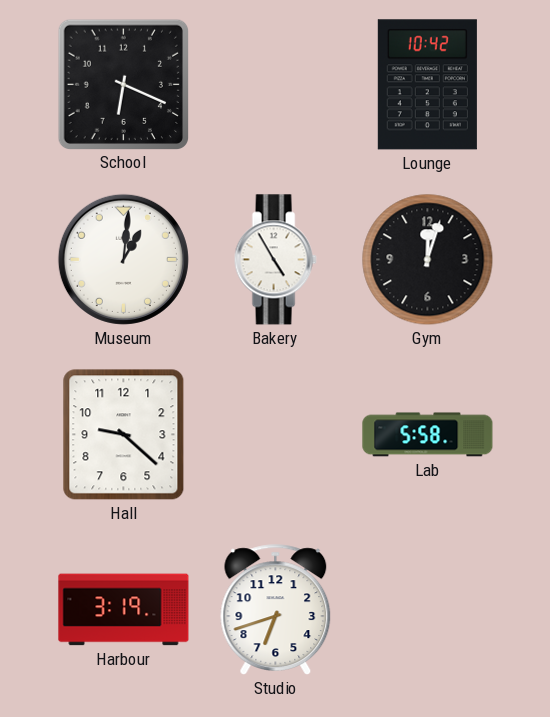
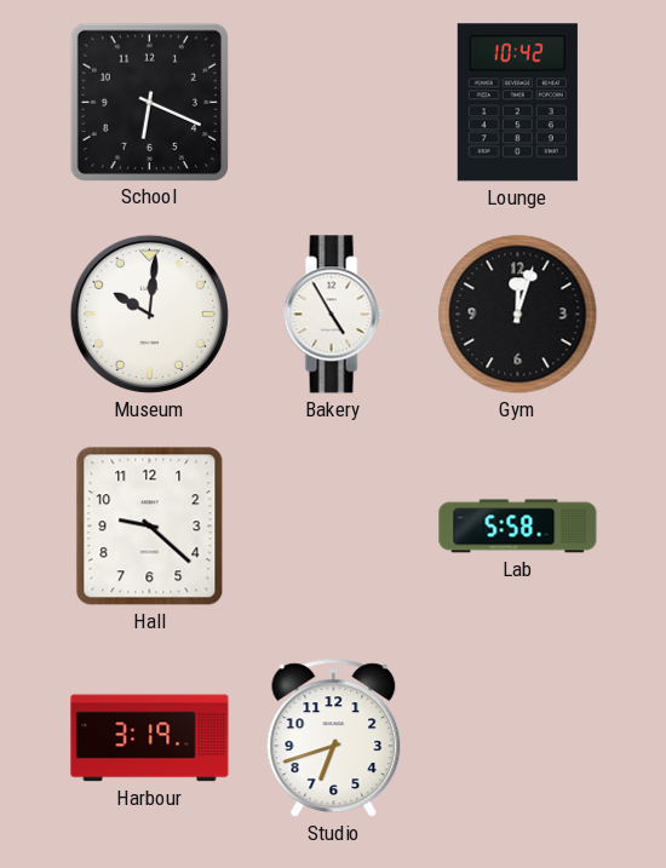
Museum: 1:01 -> 10:01 (149, 314)
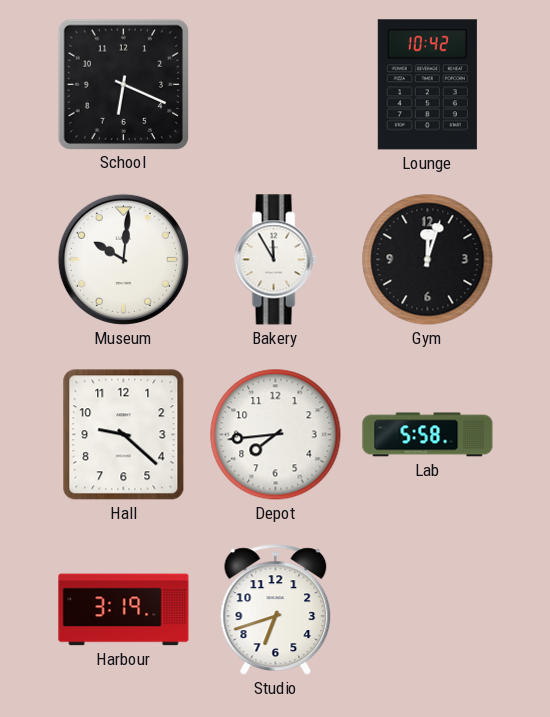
Bakery: 4:55 -> 11:55 (275, 260)
Depot: none -> 7:44 (276, 435)
